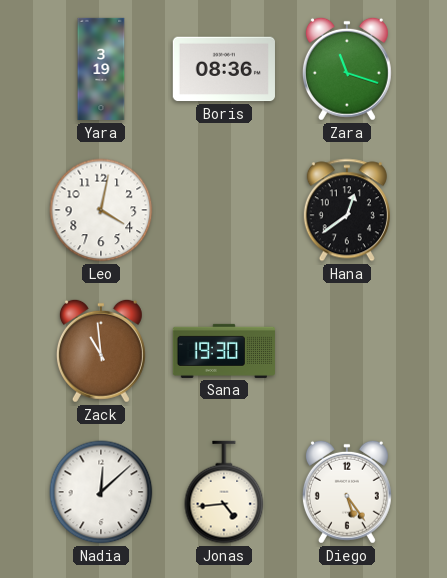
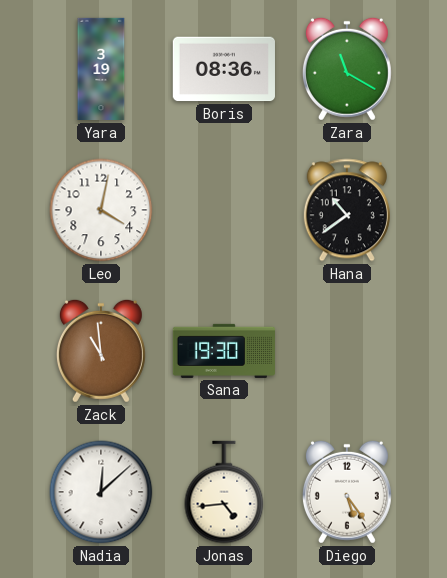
Zara: 11:18 -> 11:20 (347, 69)
Hana: 12:39 -> 10:39 (347, 210)
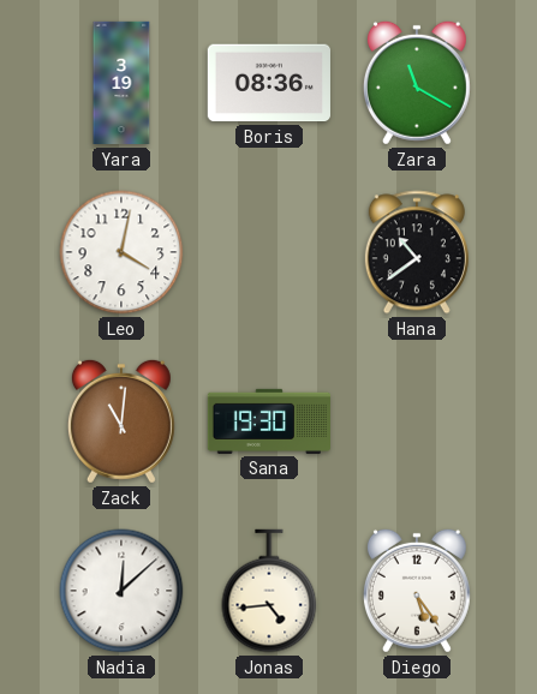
Zack: 10:59 -> 11:01 (121, 421)
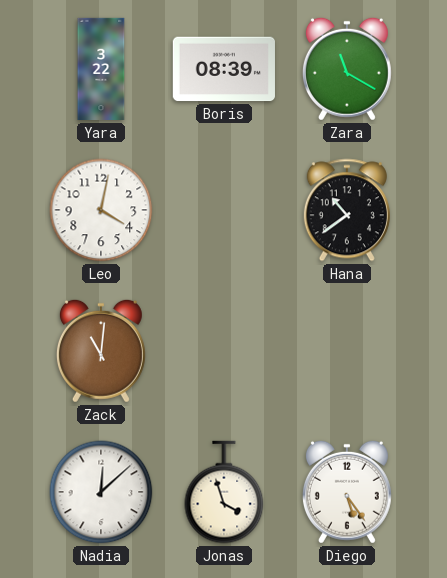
Yara: 3:19 -> 3:22 (101, 69)
Boris: 08:36 -> 08:39 (224, 69)
Sana: 19:30 -> none (268, 421)
Jonas: 4:44 -> 3:57 (224, 492)
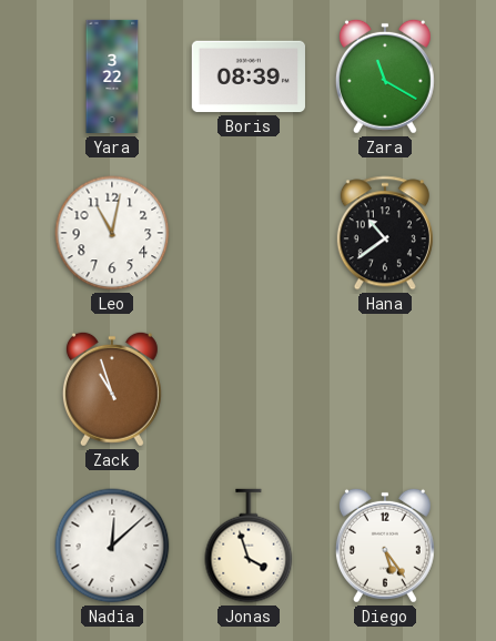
Leo: 4:02 -> 11:02 (112, 233)
Zack: 11:01 -> 10:57 (112, 389)
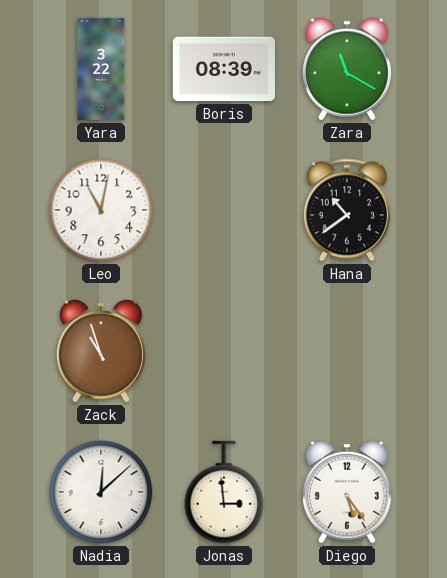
Jonas: 3:57 -> 2:59 (224, 492)
